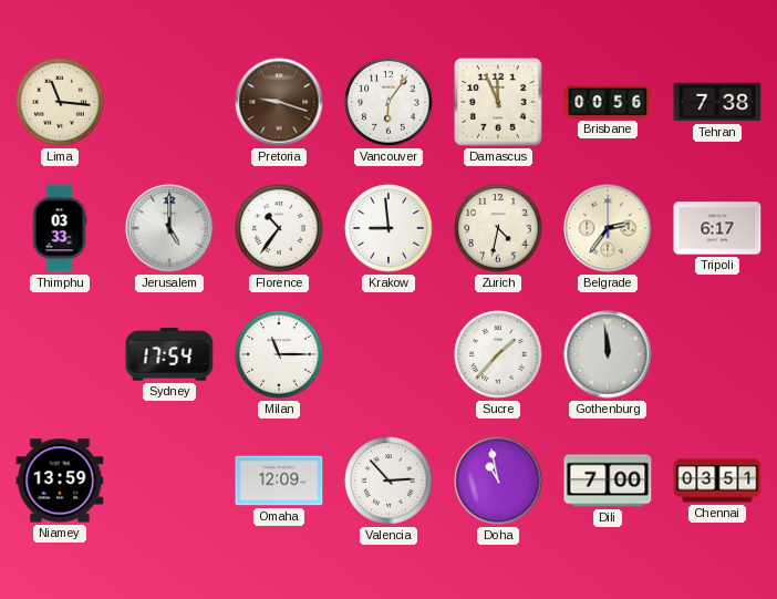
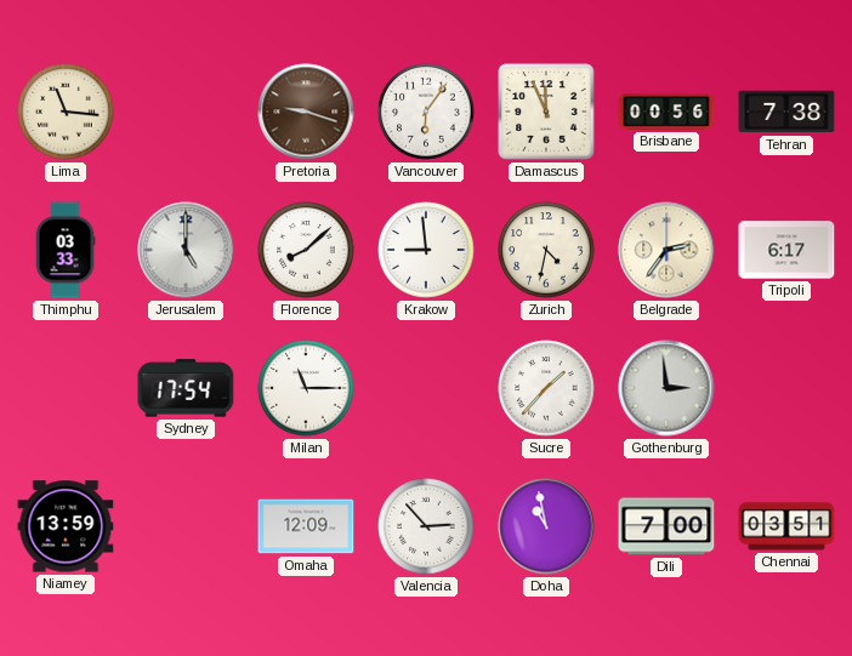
Florence: 10:36 -> 8:08 (306, 250)
Gothenburg: 11:59 -> 2:59 (666, 388)
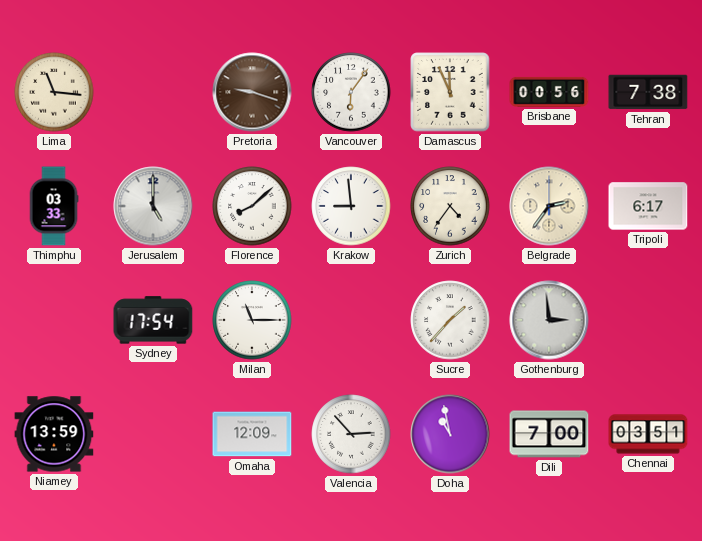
Zurich: 4:32 -> 4:36 (450, 206)
